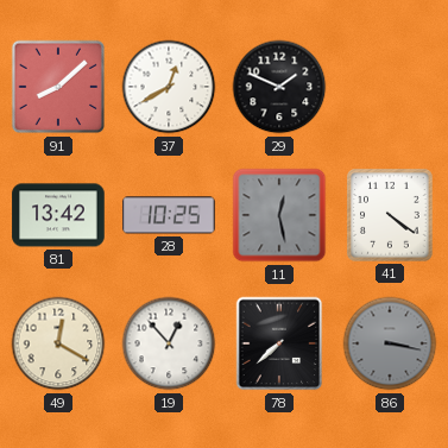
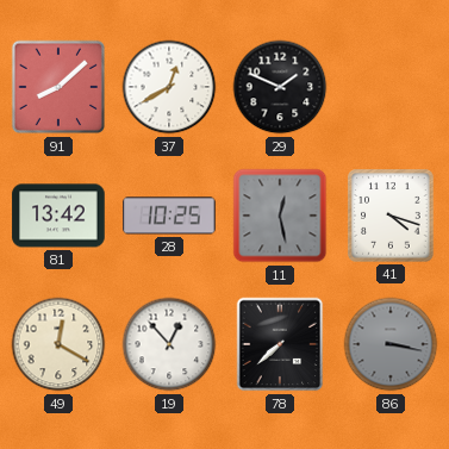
41: 4:21 -> 4:18 (391, 216)
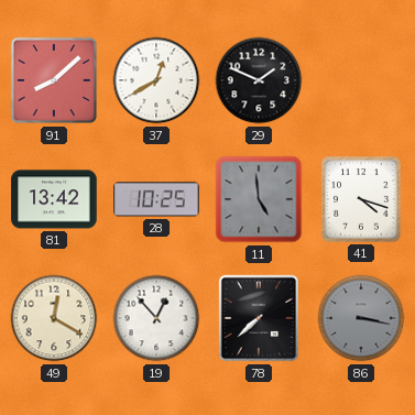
11: 12:28 -> 4:59 (259, 199)
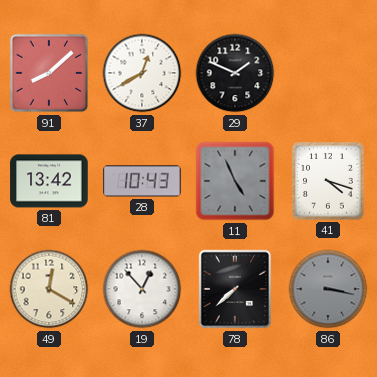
28: 10:25 -> 10:43 (142, 181)
11: 4:59 -> 4:56 (235, 181)
